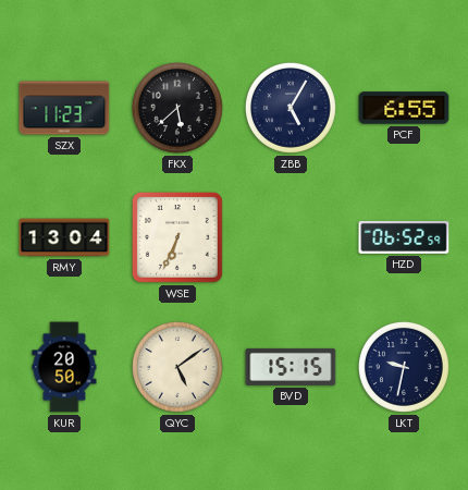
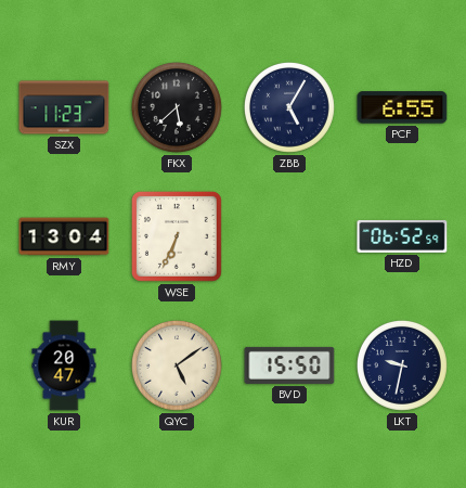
KUR: 20:50 -> 20:47 (64, 365)
BVD: 15:15 -> 15:50 (289, 365)
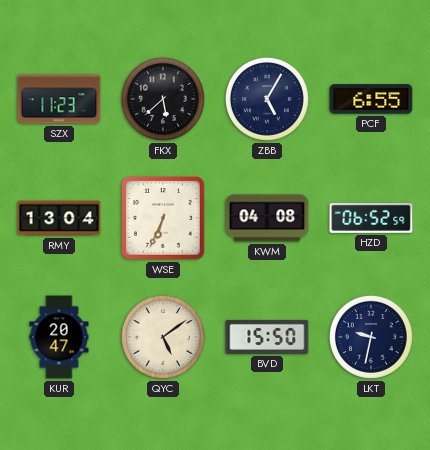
KWM: none -> 04:08 (267, 218)
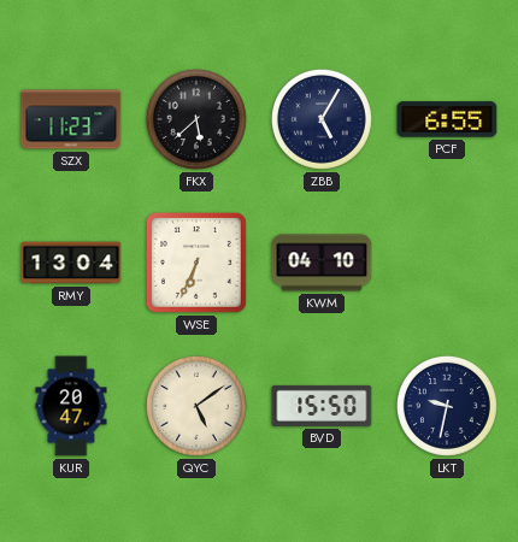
KWM: 04:08 -> 04:10 (322, 263)
HZD: 06:52 -> none (371, 218)
